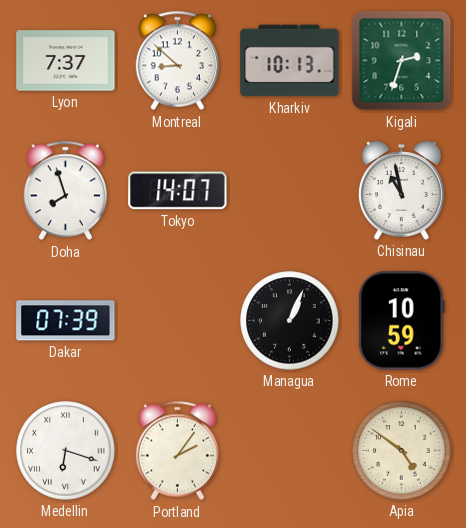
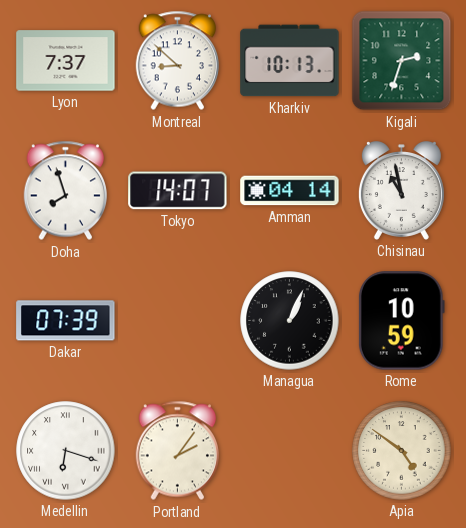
Amman: none -> 04:14 (290, 191)
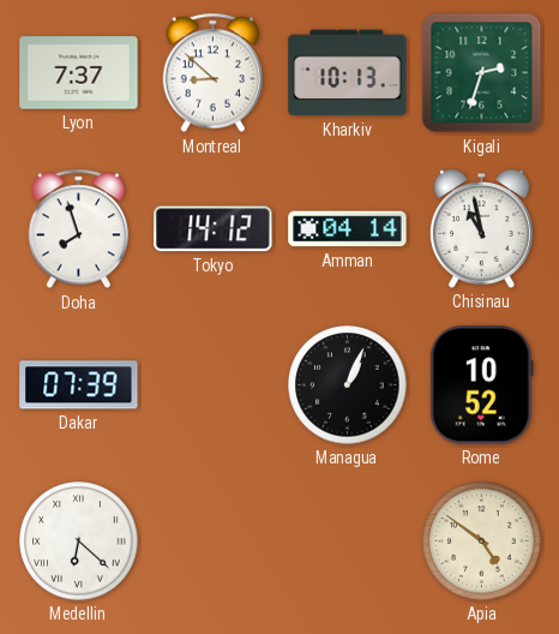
Tokyo: 14:07 -> 14:12 (214, 229)
Rome: 10:59 -> 10:52 (481, 385)
Medellin: 6:18 -> 6:22 (79, 542)
Portland: 2:06 -> none (177, 451)
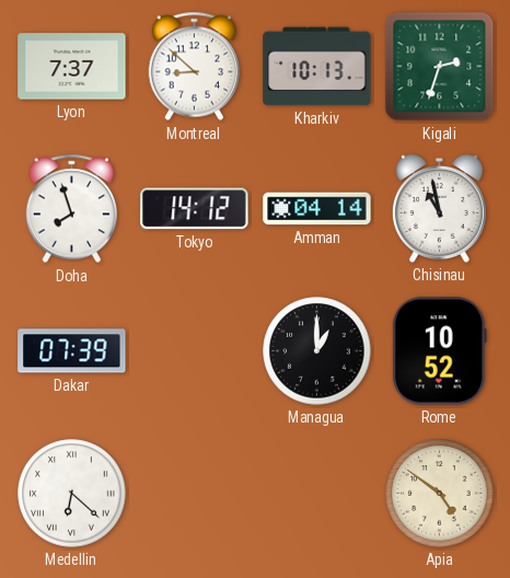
Managua: 1:04 -> 1:00 (317, 351)
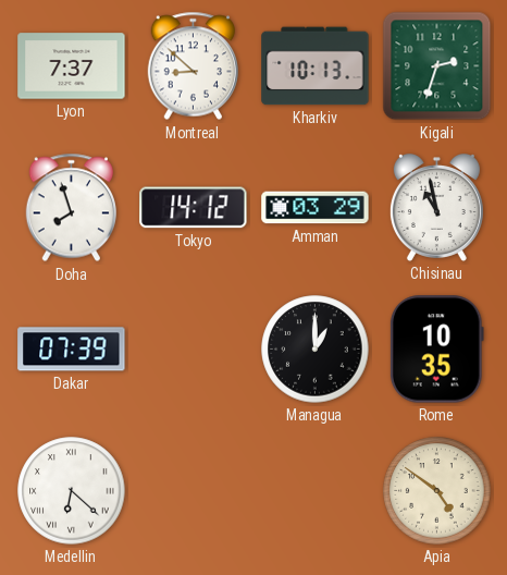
Amman: 04:14 -> 03:29 (316, 208)
Rome: 10:52 -> 10:35 (436, 350)
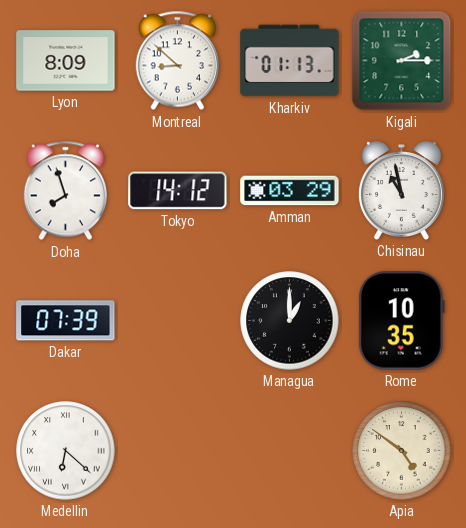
Lyon: 7:37 -> 8:09 (66, 61)
Kharkiv: 10:13 -> 01:13 (290, 61)
Kigali: 2:33 -> 2:15 (402, 61)
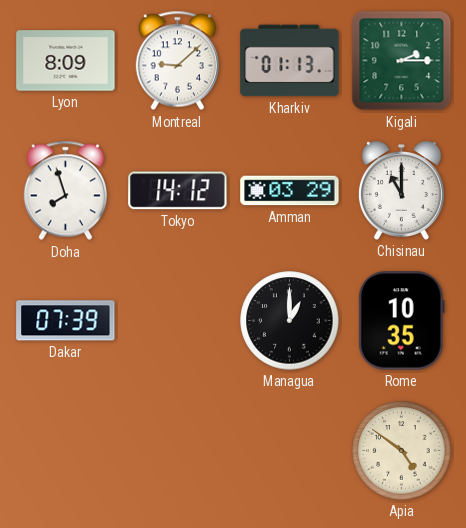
Montreal: 8:52 -> 9:08 (177, 61)
Chisinau: 10:58 -> 11:00 (401, 191)
Medellin: 6:22 -> none (66, 451)
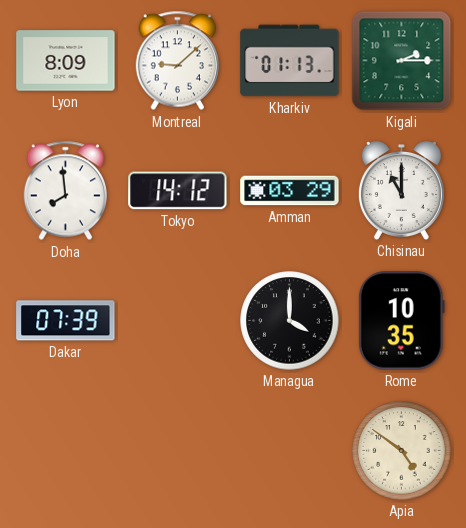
Doha: 7:57 -> 7:59 (65, 191)
Managua: 1:00 -> 4:00 (290, 321)
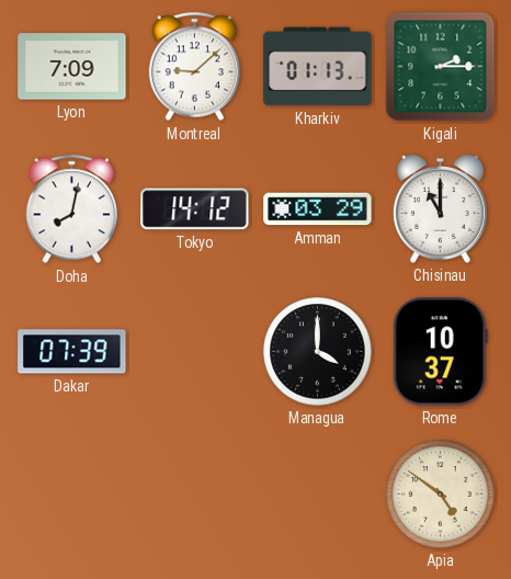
Lyon: 8:09 -> 7:09 (72, 67)
Doha: 7:59 -> 8:02 (71, 209)
Rome: 10:35 -> 10:37 (440, 352)
